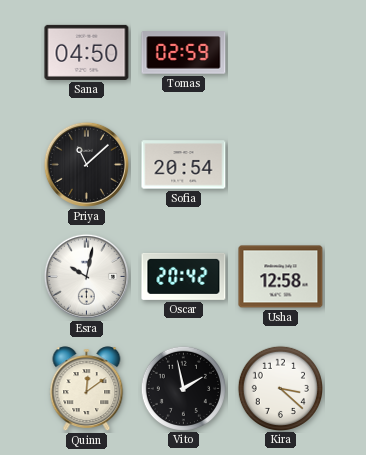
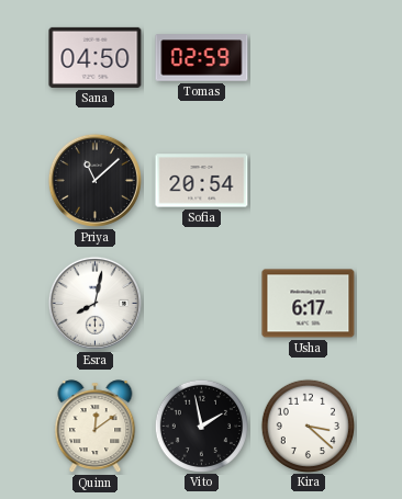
Esra: 10:02 -> 8:02 (94, 303)
Oscar: 20:42 -> none (184, 276)
Usha: 12:58 -> 6:17 (309, 304)
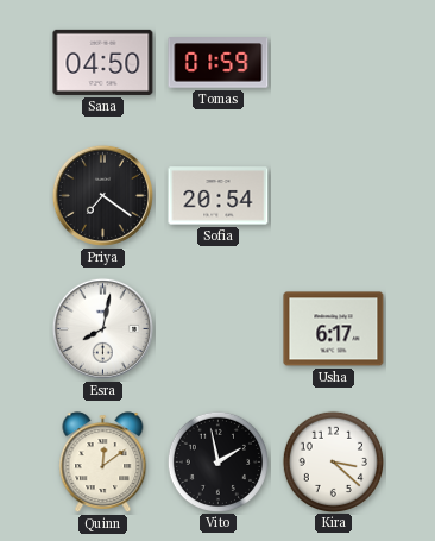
Tomas: 02:59 -> 01:59 (219, 63)
Priya: 11:08 -> 7:21 (102, 195)
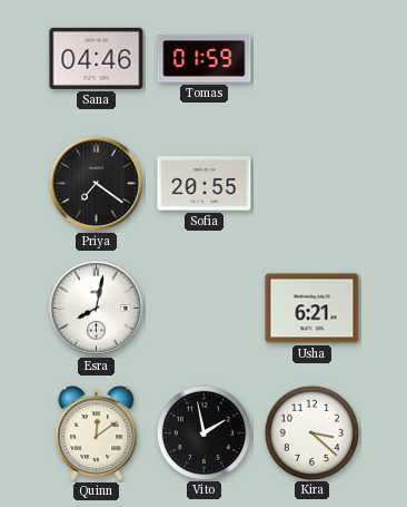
Sana: 04:50 -> 04:46 (97, 58)
Sofia: 20:54 -> 20:55 (205, 184)
Usha: 6:17 -> 6:21 (312, 309)
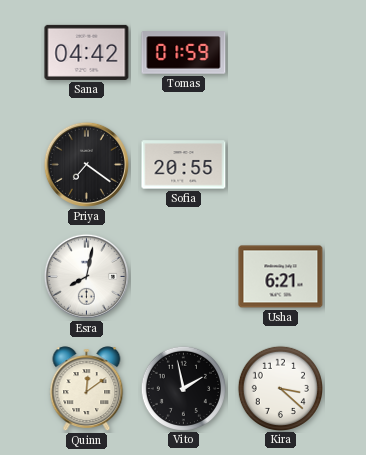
Sana: 04:46 -> 04:42 (87, 52)
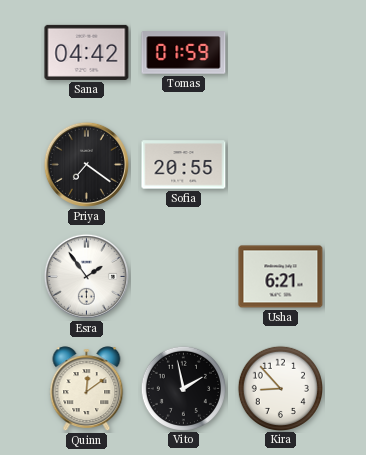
Esra: 8:02 -> 1:54 (86, 276)
Kira: 3:22 -> 8:53 (280, 388)
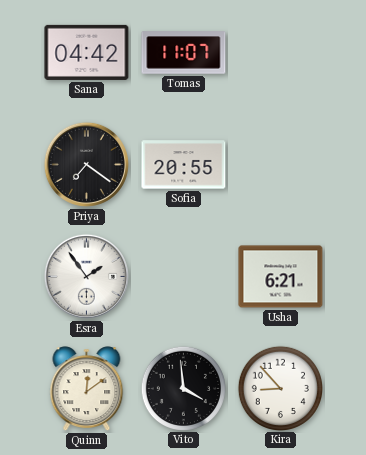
Tomas: 01:59 -> 11:07 (184, 53)
Vito: 1:58 -> 3:59 (183, 388)
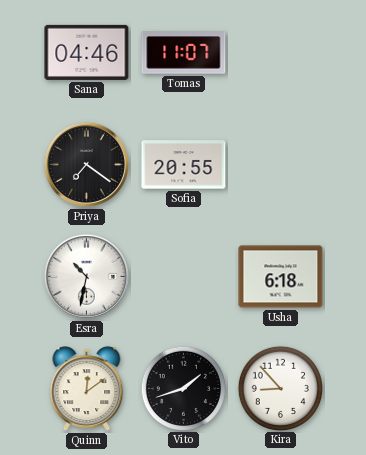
Sana: 04:42 -> 04:46 (87, 52)
Esra: 1:54 -> 10:32 (86, 276)
Usha: 6:21 -> 6:18 (281, 277)
Vito: 3:59 -> 1:42 (183, 388)
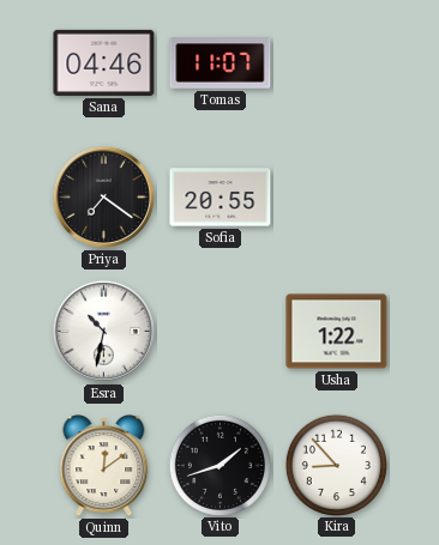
Usha: 6:18 -> 1:22 (337, 332)
